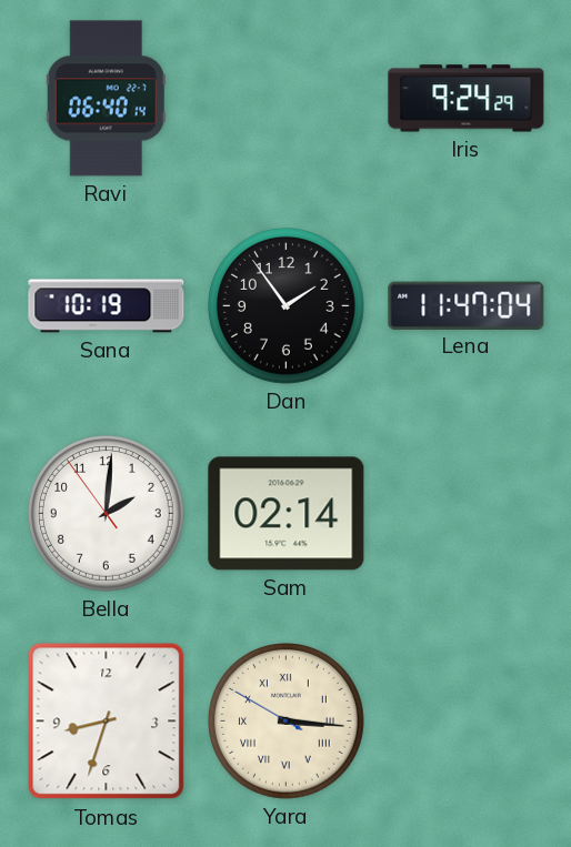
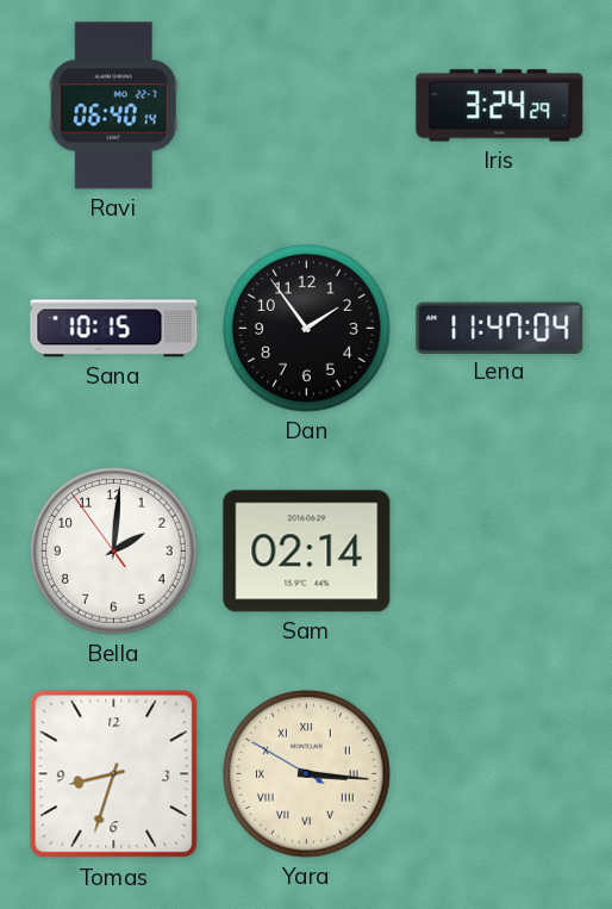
Iris: 9:24 -> 3:24 (500, 106)
Sana: 10:19 -> 10:15 (114, 329)
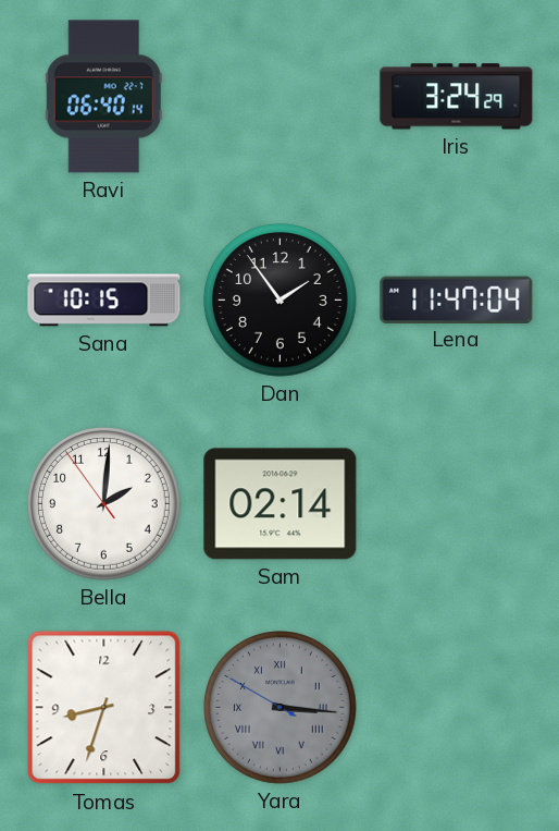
Yara dial: cream -> grey (281, 708)
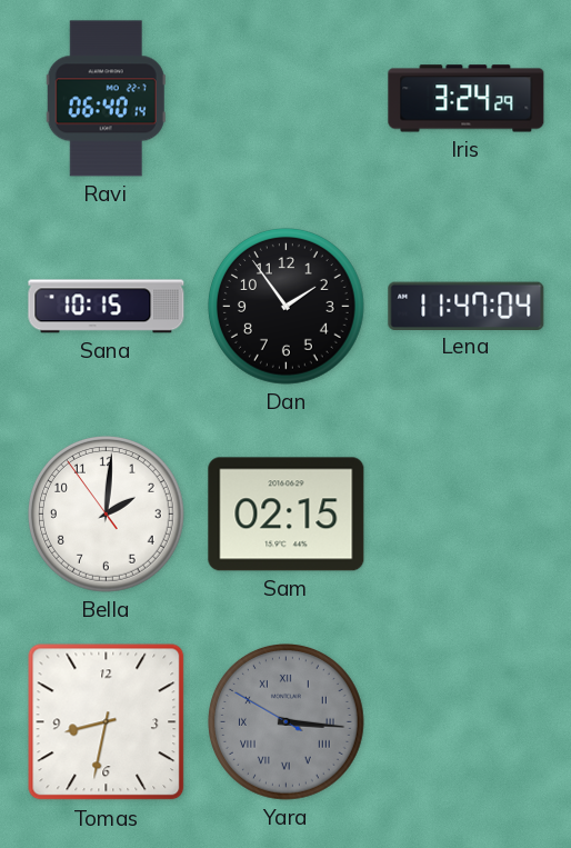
Sam: 02:14 -> 02:15 (287, 515)
Tomas: 8:33 -> 8:32 (107, 722)
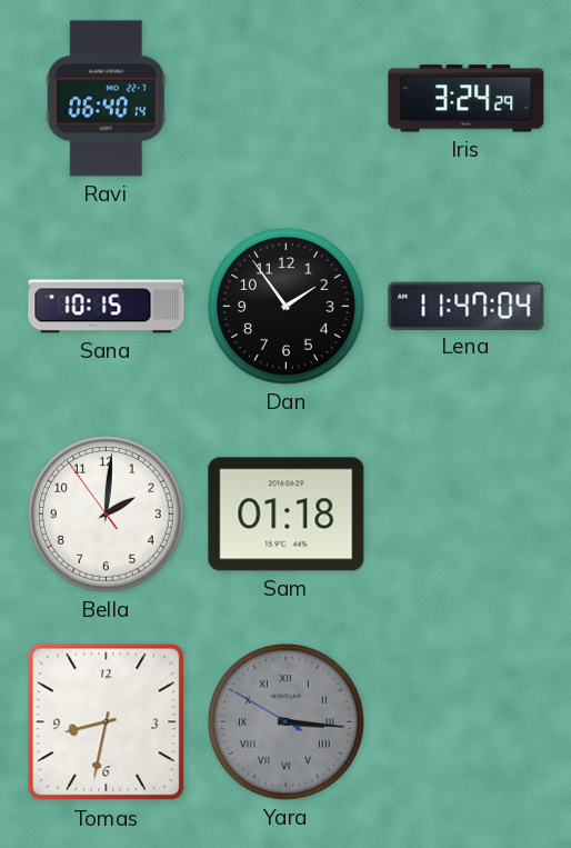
Sam: 02:15 -> 01:18 (287, 515)
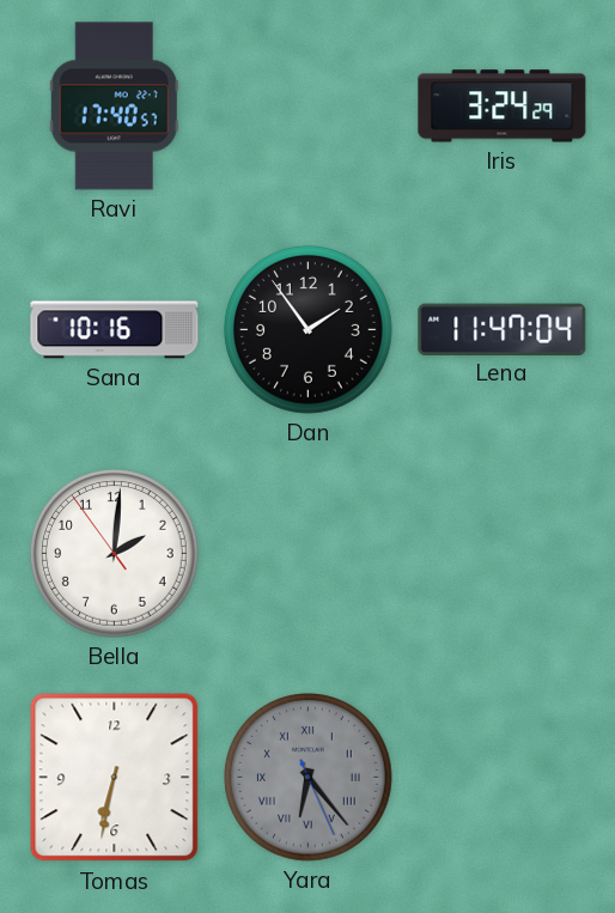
Ravi: 06:40 -> 17:40 (114, 106)
Sana: 10:15 -> 10:16 (115, 330)
Sam: 01:18 -> none (287, 515)
Tomas: 8:32 -> 6:32 (115, 778)
Yara: 3:15 -> 6:23 (309, 778)
